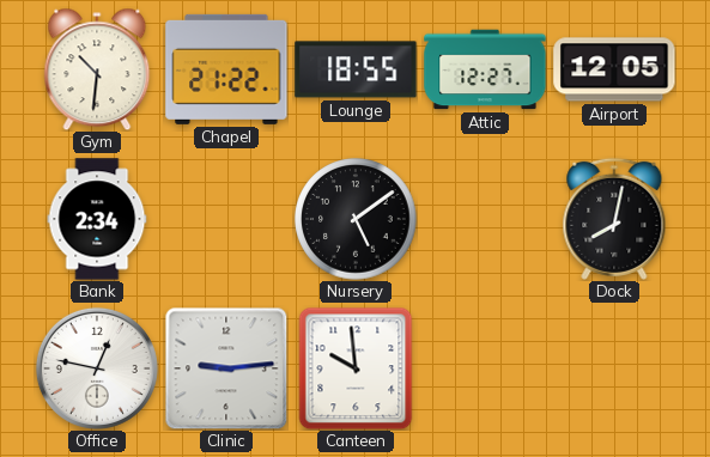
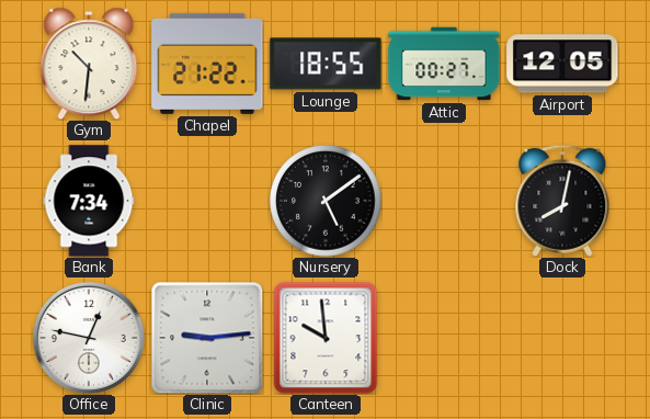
Attic: 12:27 -> 00:27 (444, 64)
Bank: 2:34 -> 7:34 (89, 201)
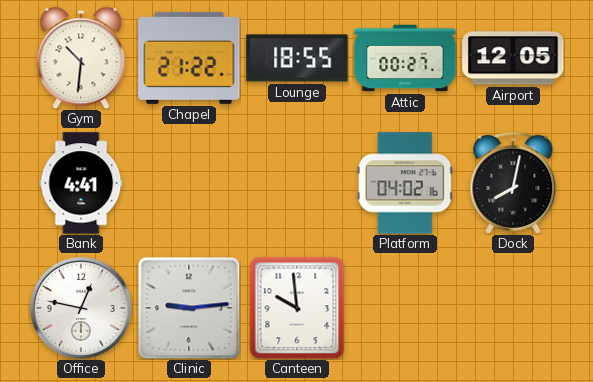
Bank: 7:34 -> 4:41 (81, 183)
Nursery: 5:09 -> none (326, 201)
Platform: none -> 04:02 (405, 183)
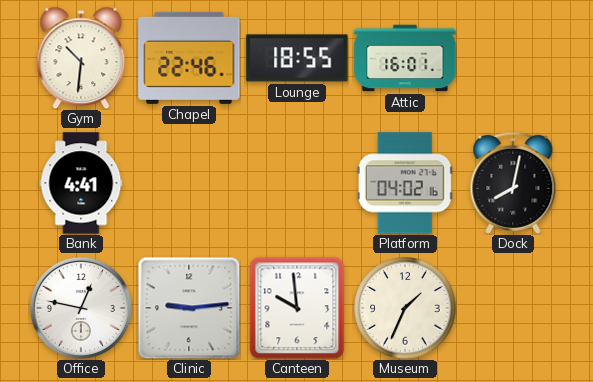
Chapel: 21:22 -> 22:46 (189, 58)
Attic: 00:27 -> 16:01 (405, 58)
Airport: 12:05 -> none (513, 58)
Museum: none -> 1:34 (405, 308)
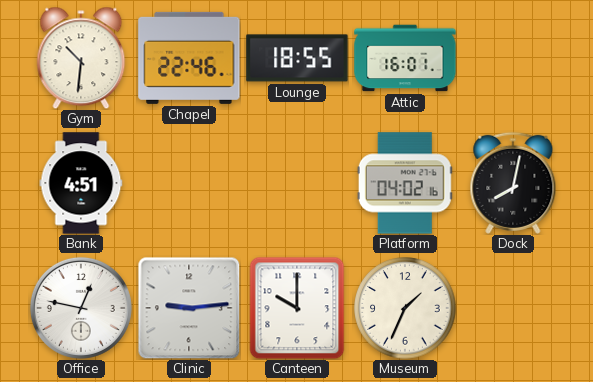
Bank: 4:41 -> 4:51 (81, 183)
Canteen: 9:59 -> 10:00 (297, 308)
